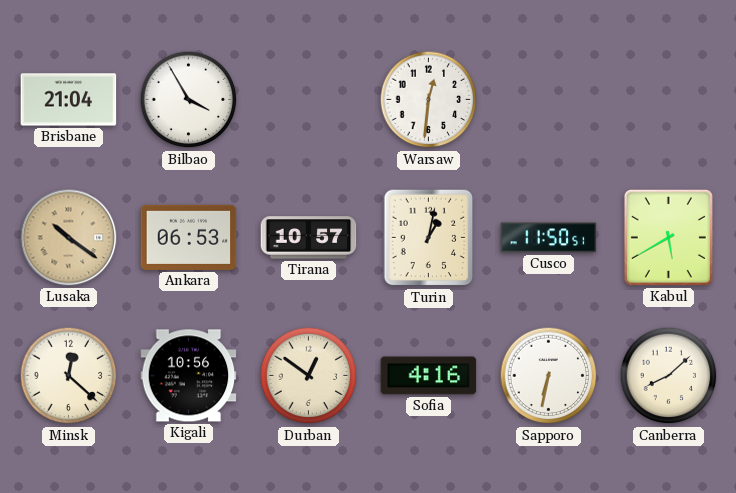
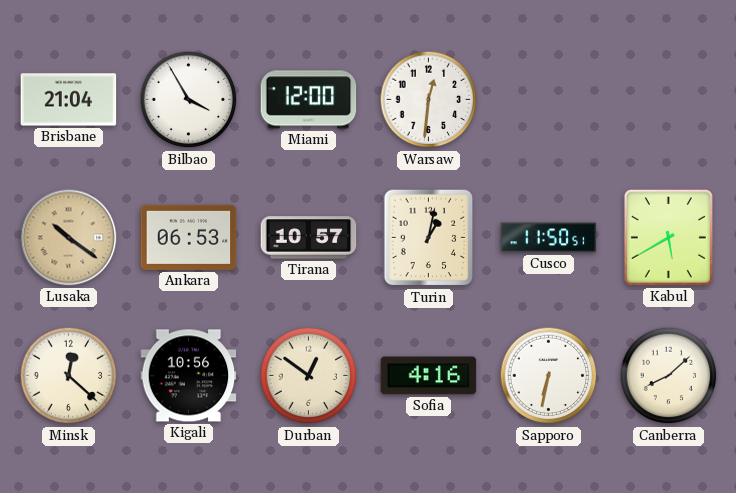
Miami: none -> 12:00 (309, 100)
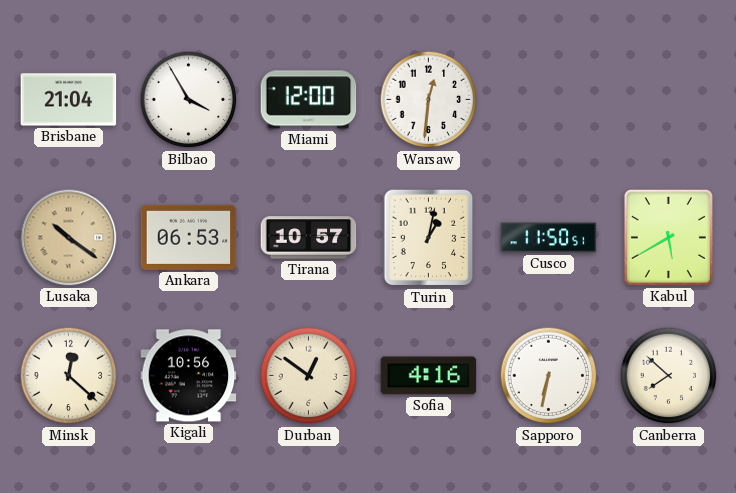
Canberra: 8:08 -> 7:52 (669, 376)
